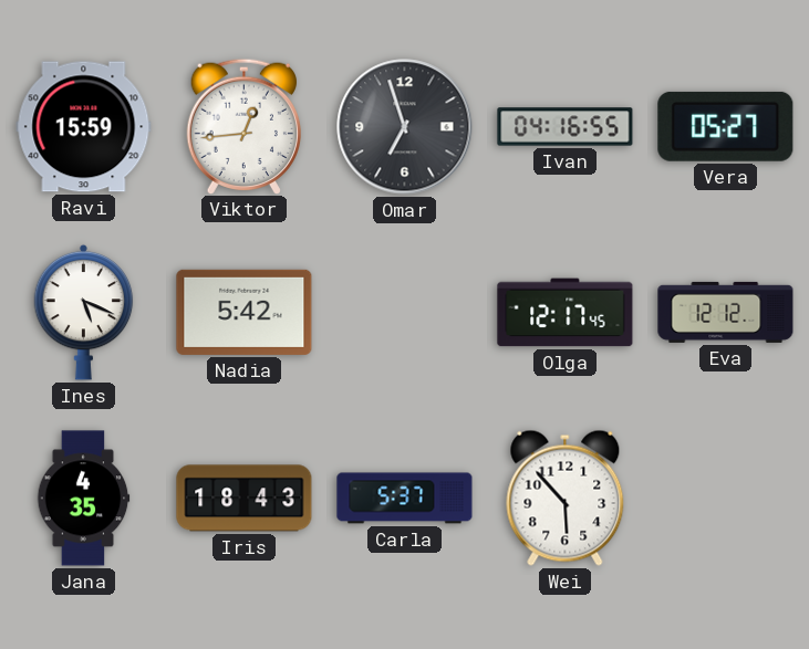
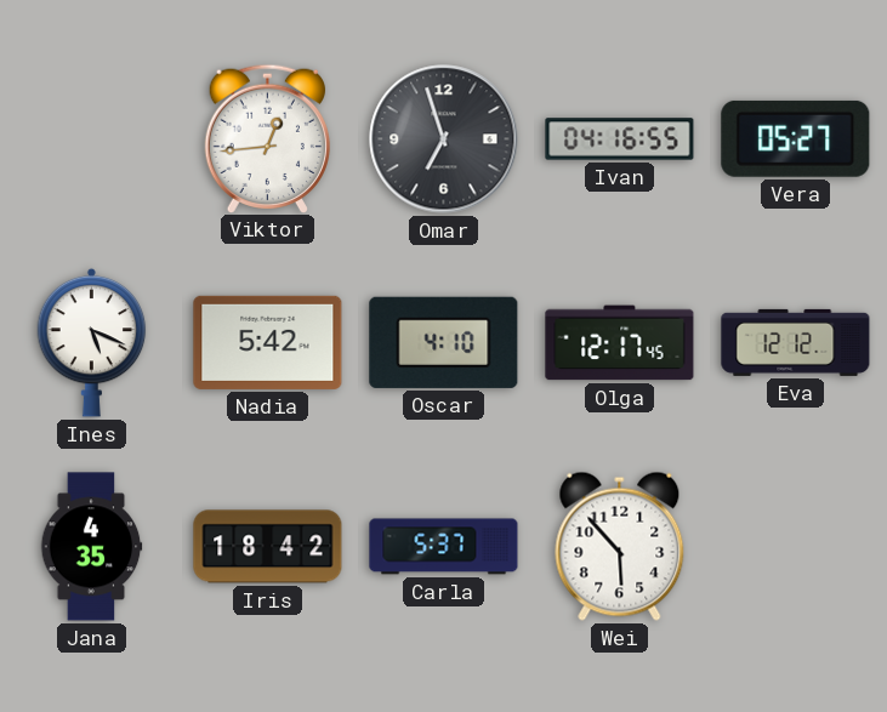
Ravi: 15:59 -> none (84, 127)
Oscar: none -> 4:10 (444, 342)
Iris: 18:43 -> 18:42 (268, 547)
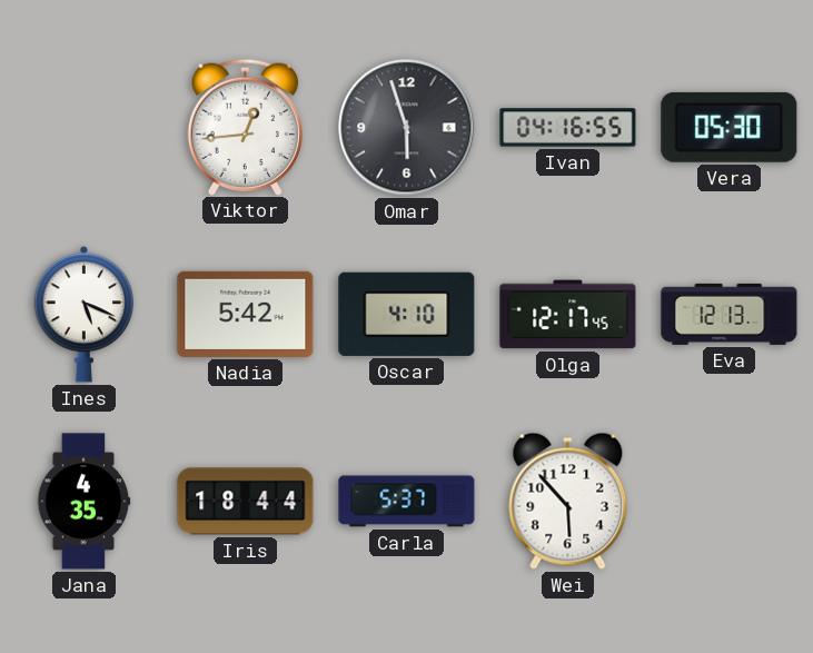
Omar: 6:57 -> 5:57 (407, 128)
Vera: 05:27 -> 05:30 (730, 127)
Eva: 12:12 -> 12:13 (730, 314)
Iris: 18:42 -> 18:44 (246, 502)
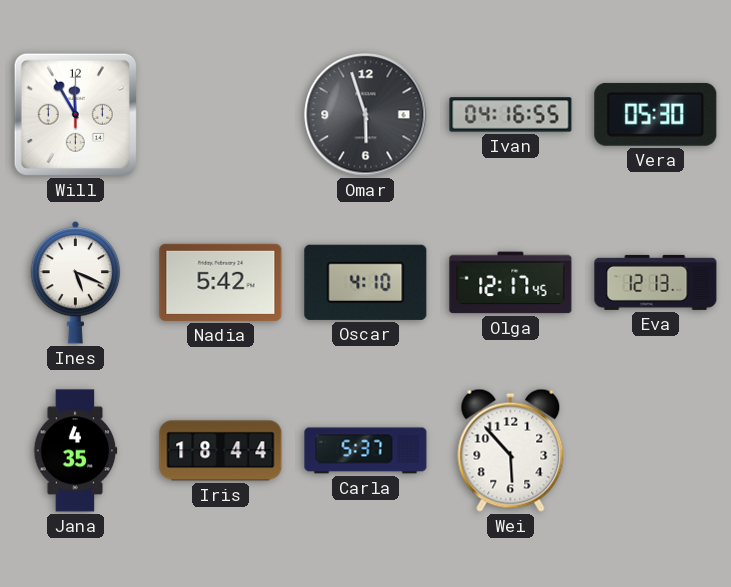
Will: none -> 11:55 (75, 114)
Viktor: 12:44 -> none (245, 127)
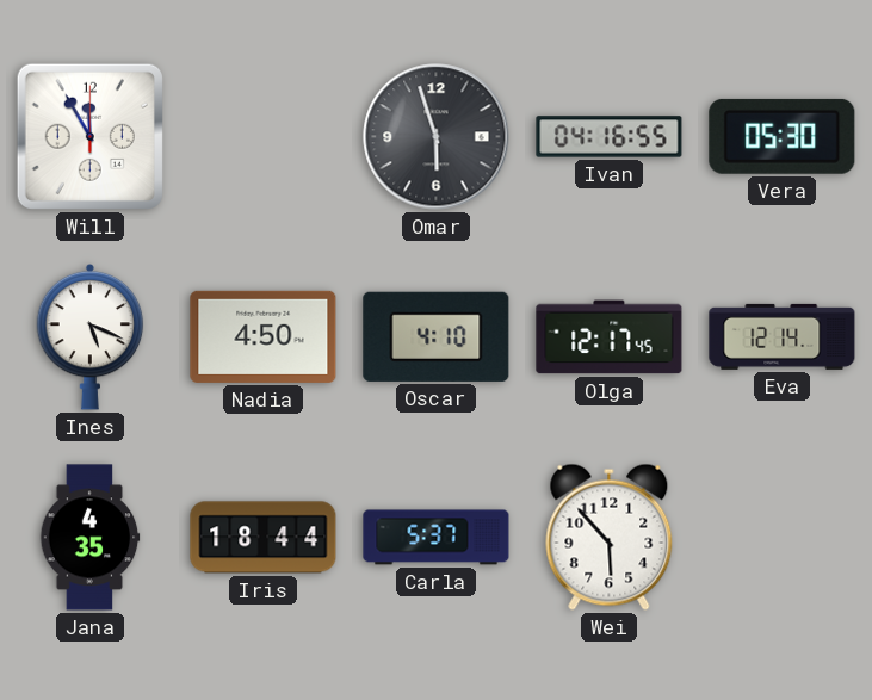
Nadia: 5:42 -> 4:50 (264, 336)
Eva: 12:13 -> 12:14 (783, 336)
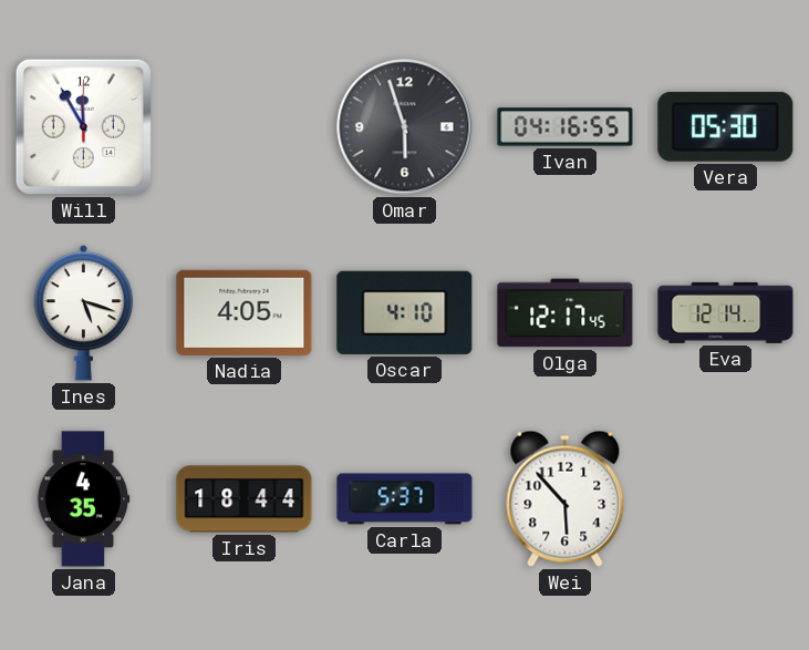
Ines: 5:19 -> 5:18 (84, 312)
Nadia: 4:50 -> 4:05 (245, 312)
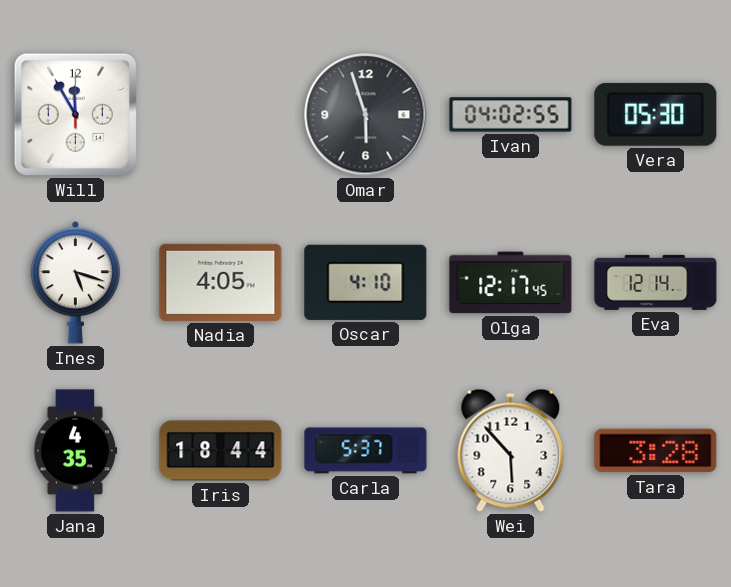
Ivan: 04:16 -> 04:02 (511, 115)
Tara: none -> 3:28 (656, 451)
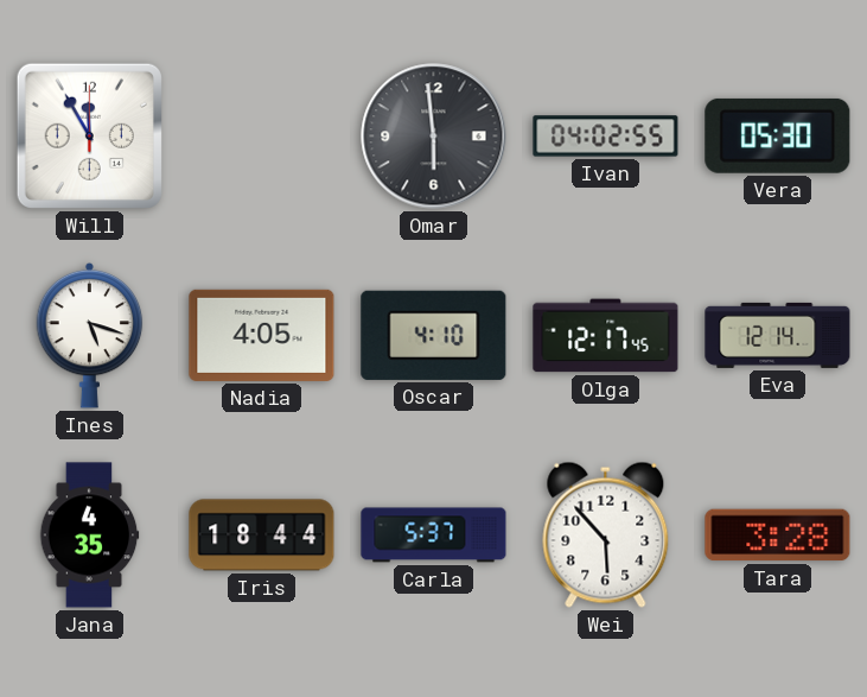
Omar: 5:57 -> 5:59 (434, 137)
